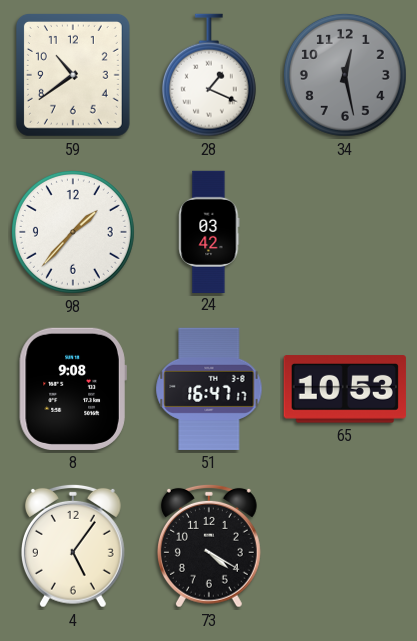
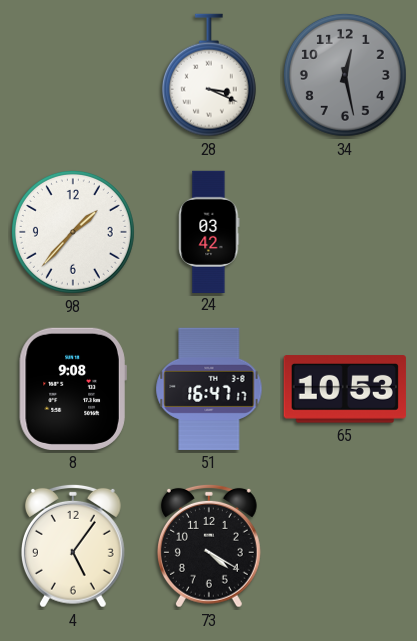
59: 10:39 -> none (73, 75)
28: 1:19 -> 3:19 (209, 75)
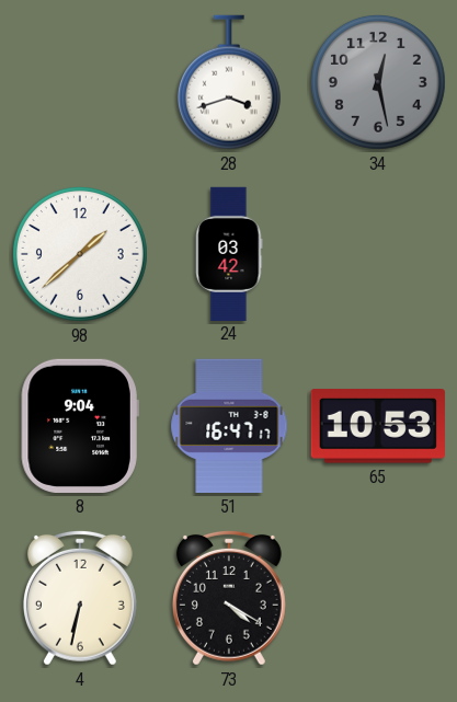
28: 3:19 -> 3:42 (229, 82)
98: 1:37 -> 1:38 (80, 254)
8: 9:08 -> 9:04 (80, 426)
4: 5:06 -> 6:32 (80, 598)
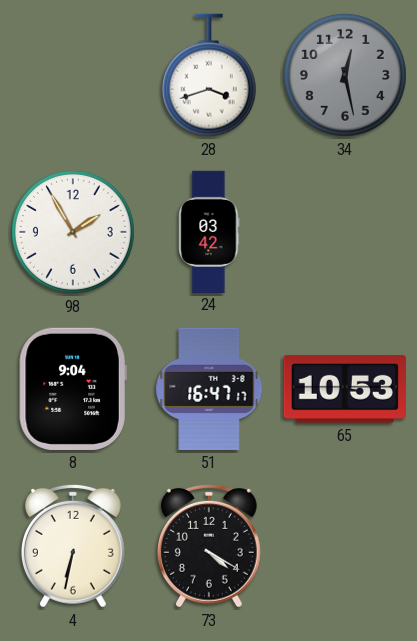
98: 1:38 -> 1:55 (73, 232)
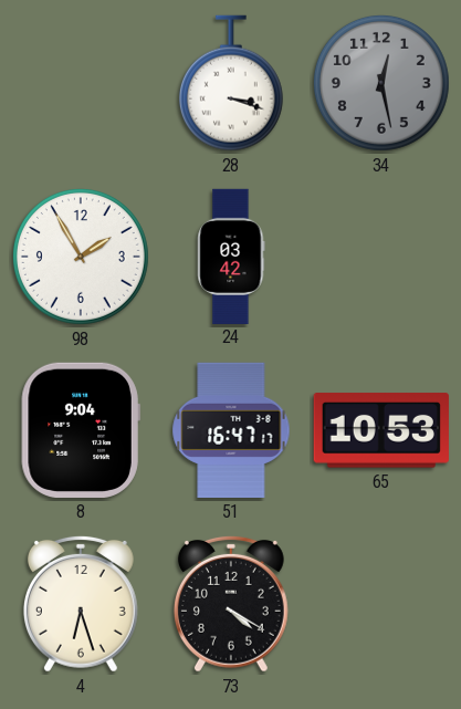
28: 3:42 -> 3:18 (231, 83)
4: 6:32 -> 6:27 (81, 604)
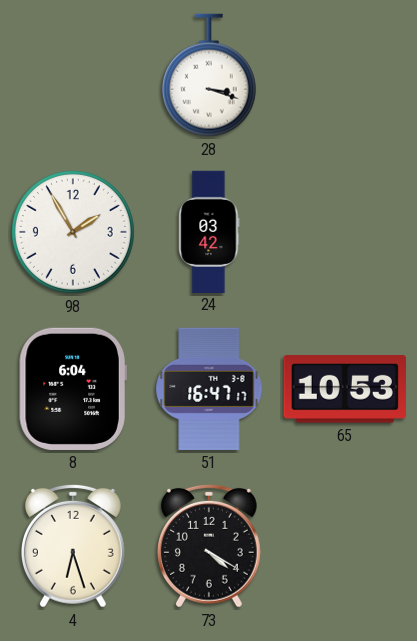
34: 12:28 -> none (381, 83)
8: 9:04 -> 6:04 (73, 389)
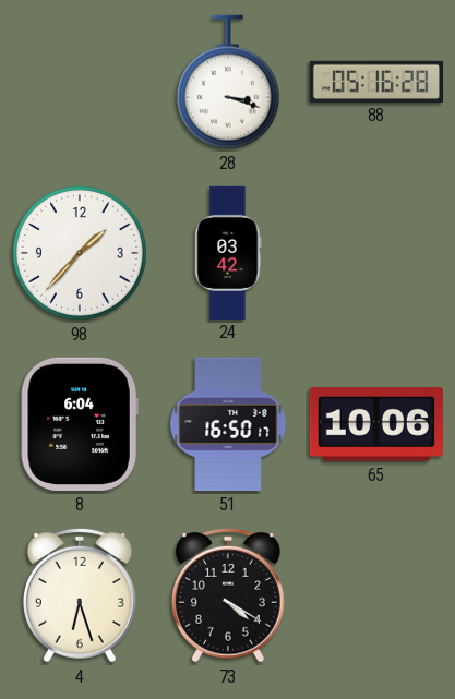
88: none -> 05:16 (375, 81)
98: 1:55 -> 1:37 (80, 253)
51: 16:47 -> 16:50 (228, 424)
65: 10:53 -> 10:06 (376, 424)
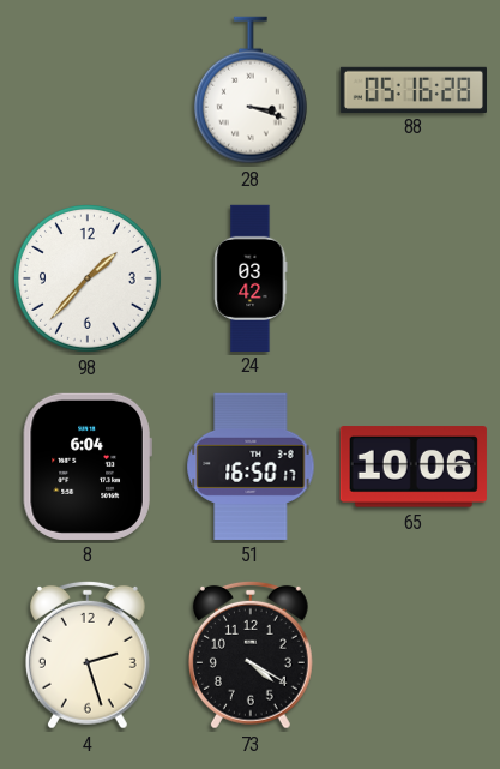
4: 6:27 -> 2:27 (88, 655)
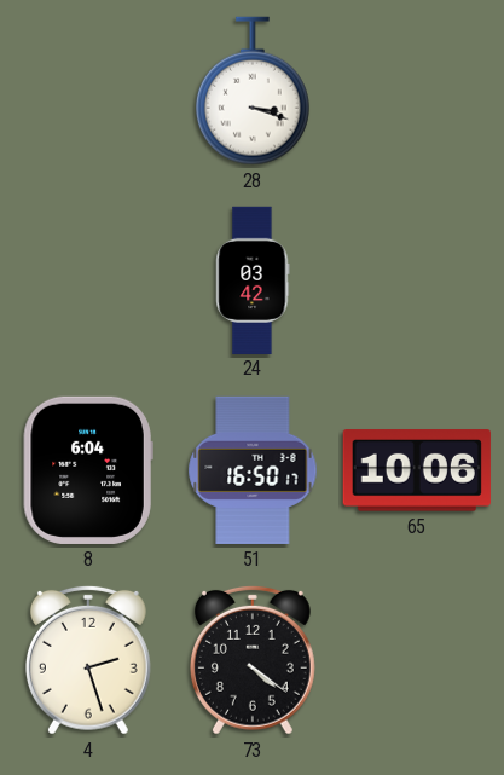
88: 05:16 -> none (412, 89)
98: 1:37 -> none (88, 278)
73: 4:20 -> 4:21 (253, 660)
